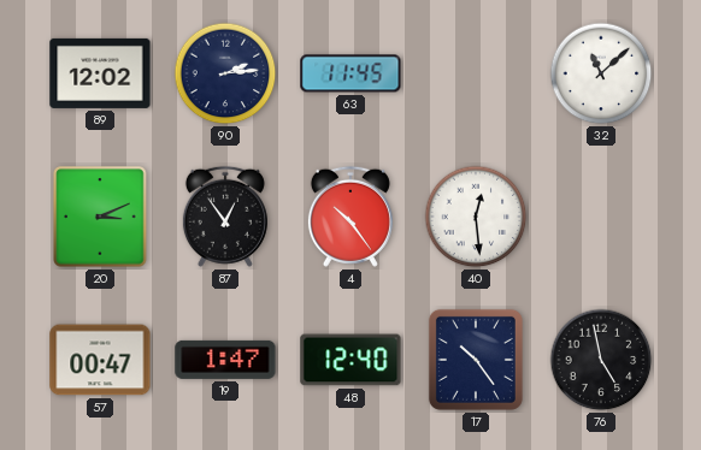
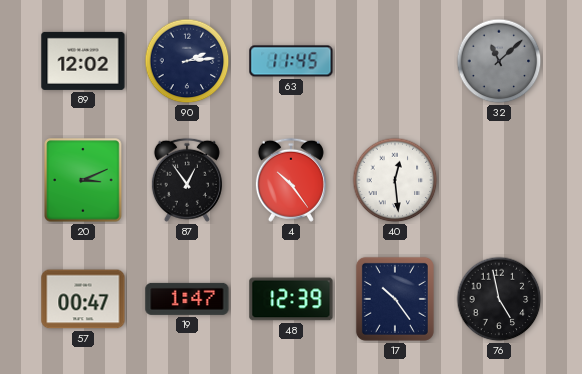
32 dial: white -> grey (499, 61)
48: 12:40 -> 12:39 (291, 299)
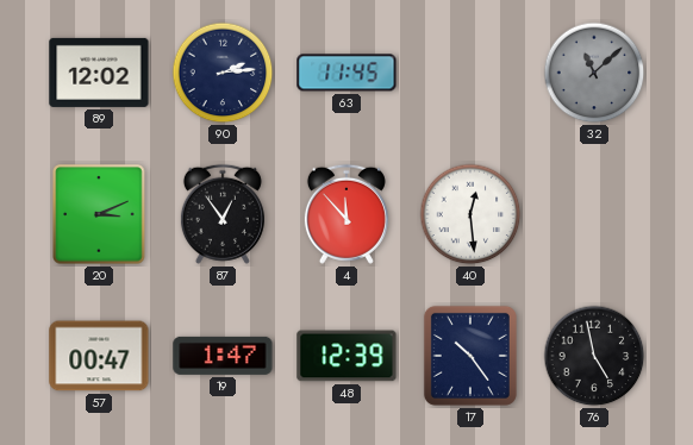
4: 10:24 -> 11:53 (346, 214)
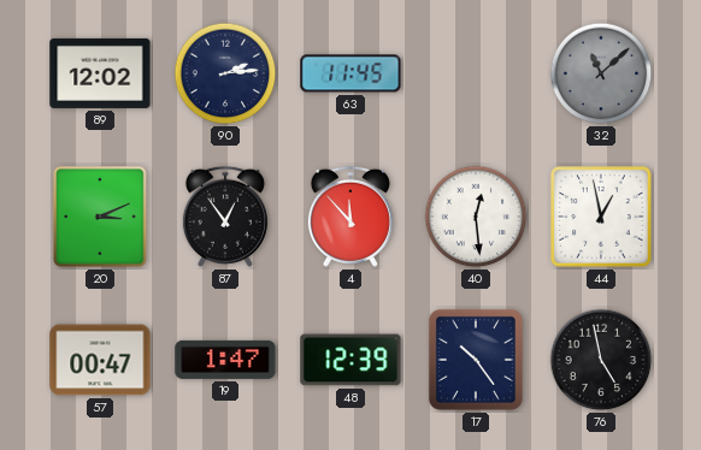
44: none -> 12:58 (601, 217)
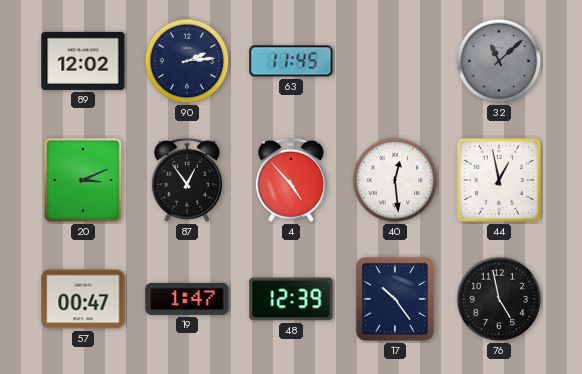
4: 11:53 -> 4:53 (291, 180)
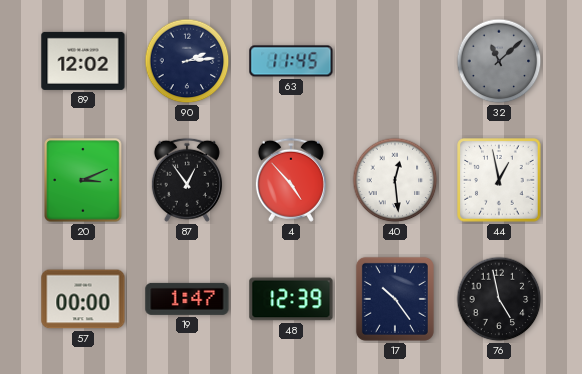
57: 00:47 -> 00:00 (83, 299)
